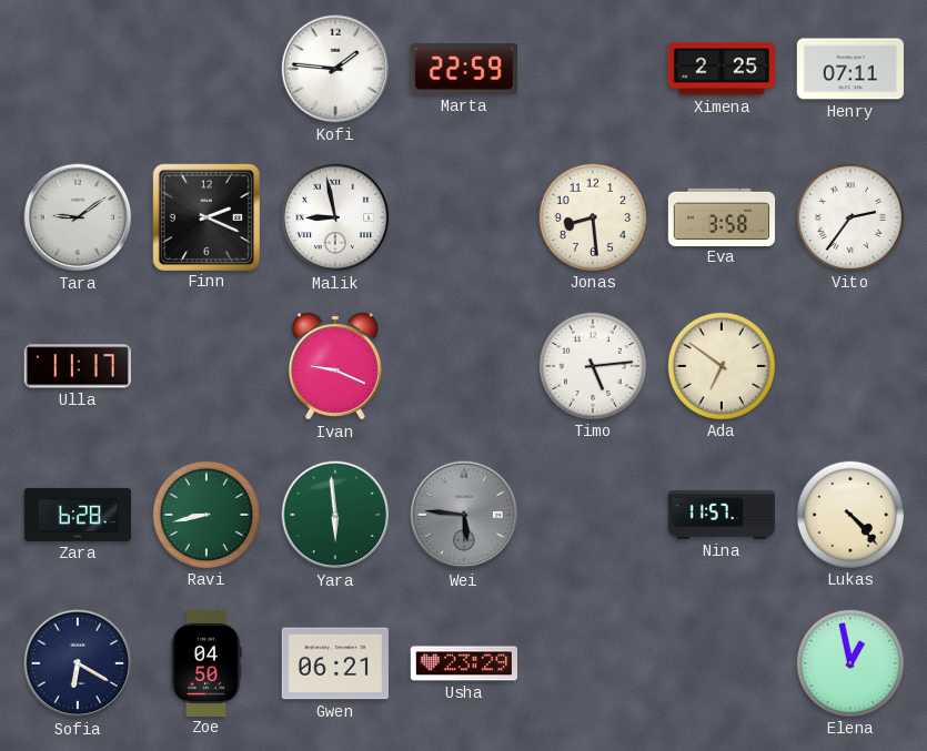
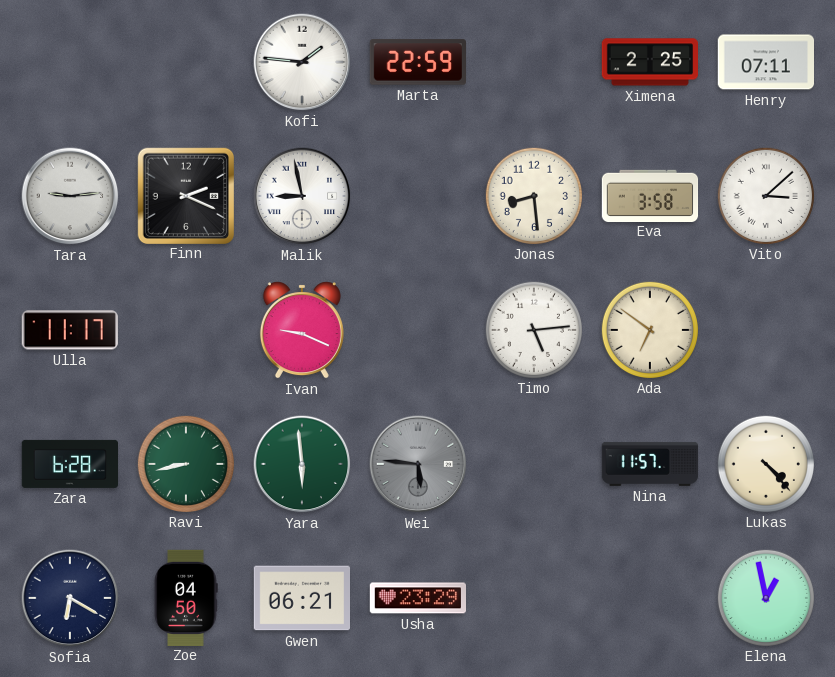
Tara: 9:09 -> 9:14 (70, 196)
Vito: 2:36 -> 3:08 (765, 195)
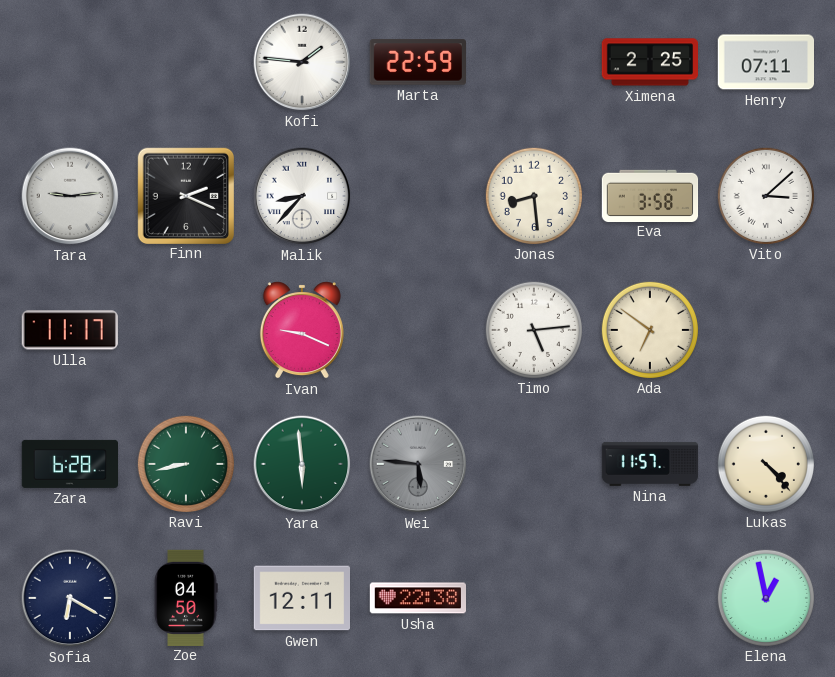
Malik: 8:58 -> 8:37 (302, 196)
Gwen: 06:21 -> 12:11 (301, 598)
Usha: 23:29 -> 22:38 (417, 598)
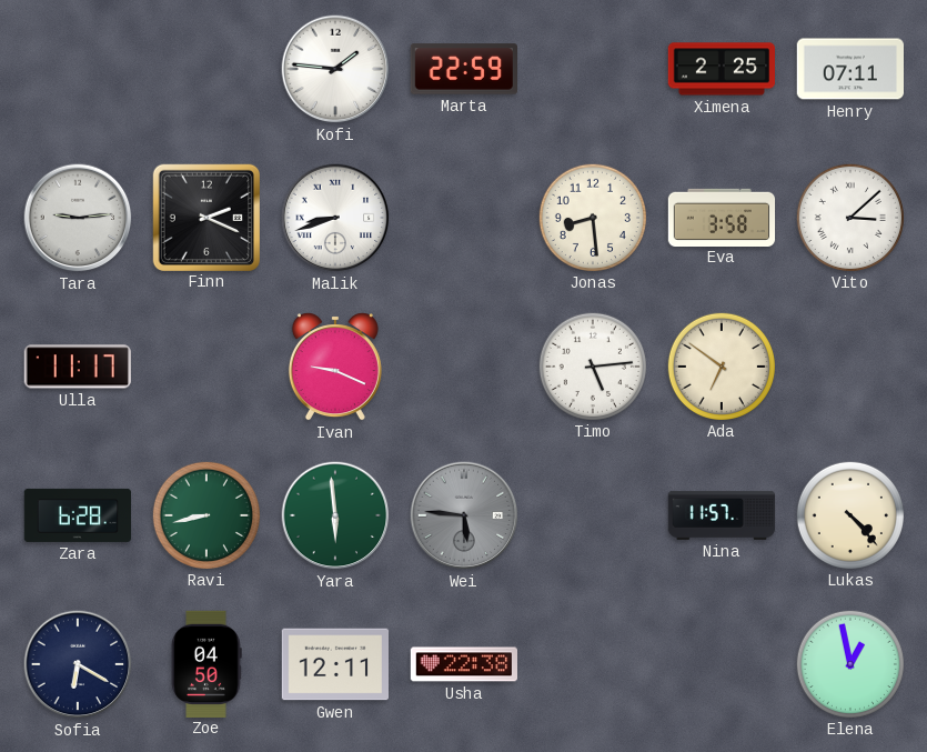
Malik: 8:37 -> 8:42 (335, 218)
